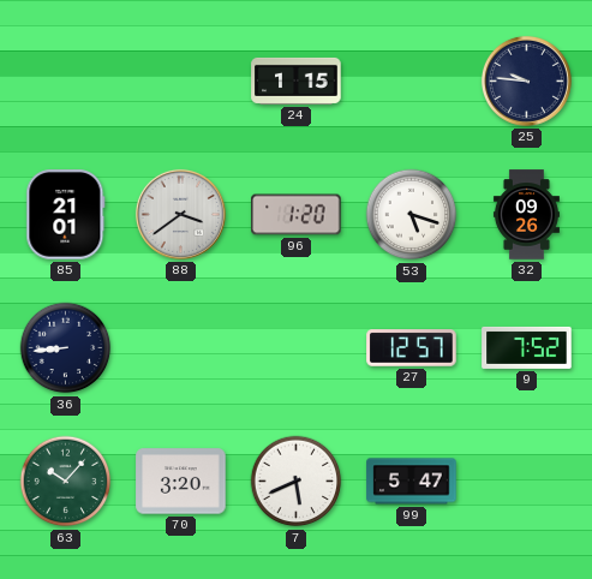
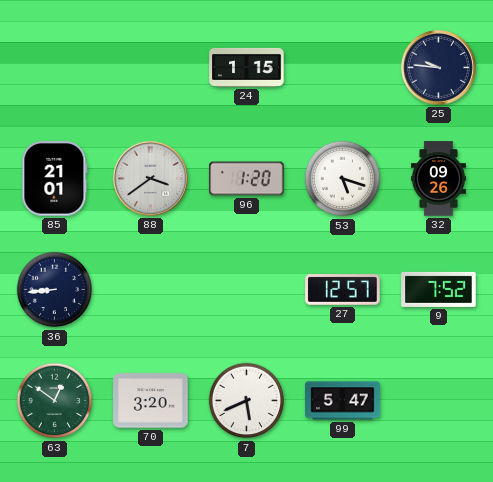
63: 10:07 -> 12:51 (55, 401)
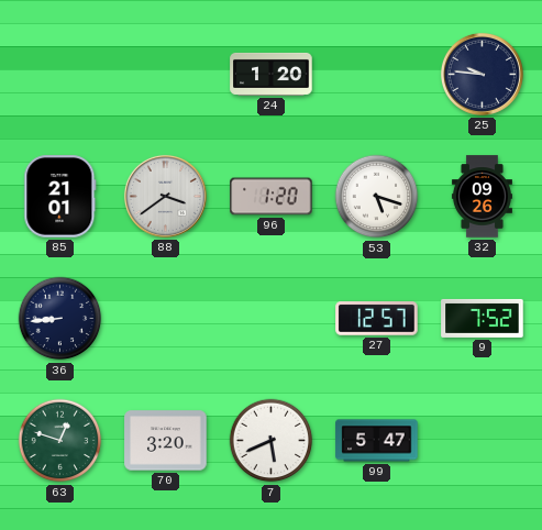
24: 1:15 -> 1:20 (272, 74)
63: 12:51 -> 12:48 (60, 441)
